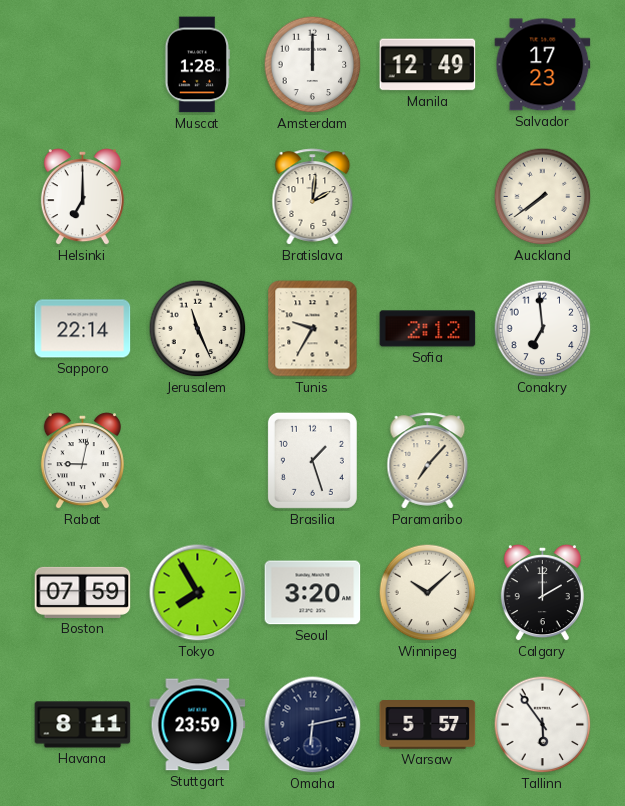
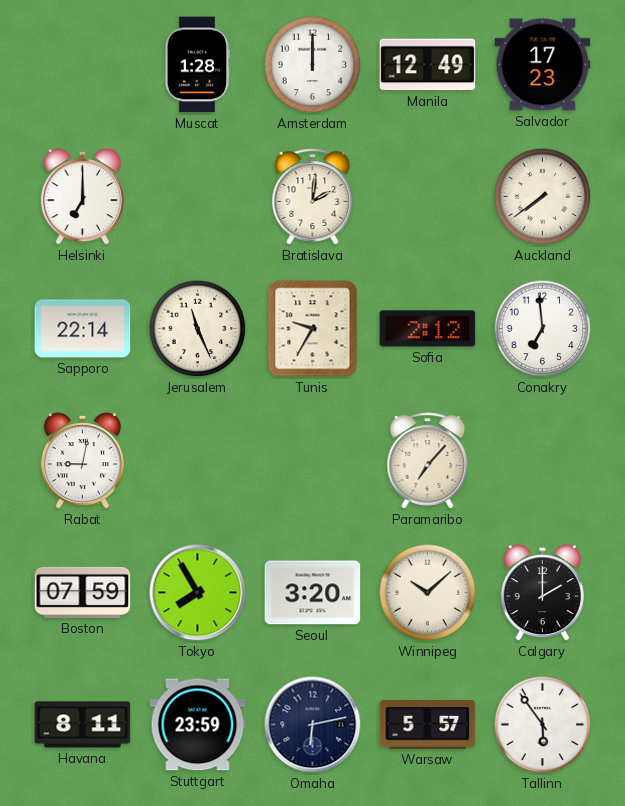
Brasilia: 1:27 -> none (312, 460)
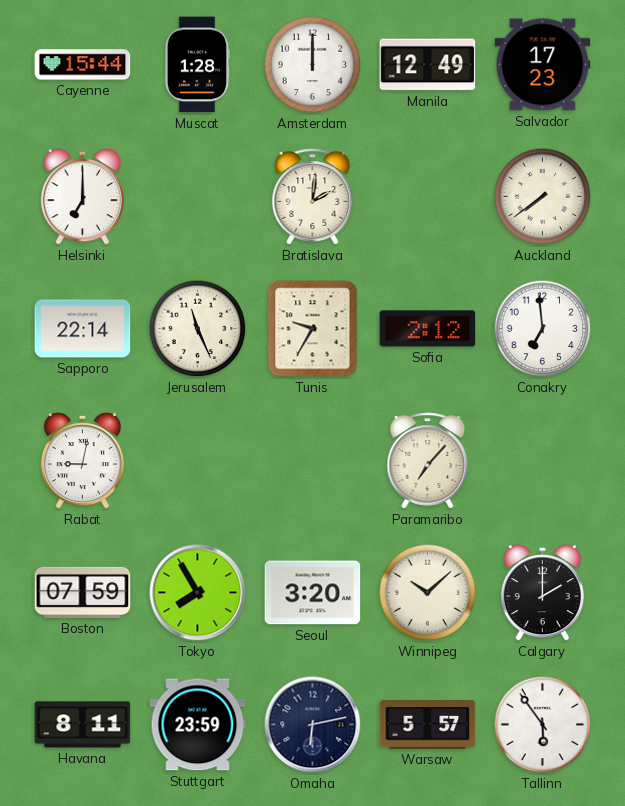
Cayenne: none -> 15:44 (83, 65)
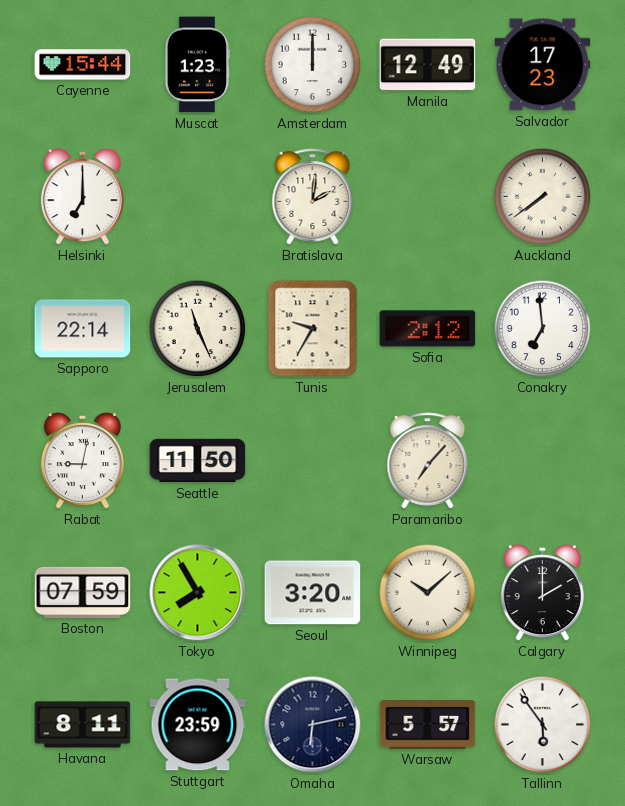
Muscat: 1:28 -> 1:23 (197, 65)
Seattle: none -> 11:50 (198, 461)
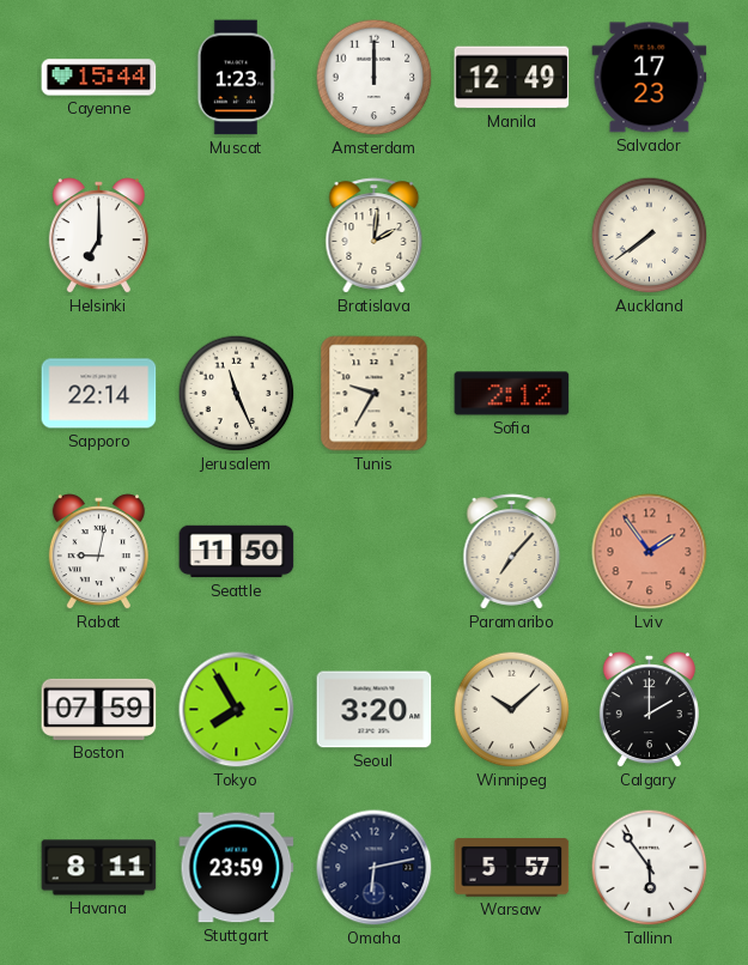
Conakry: 6:59 -> none (543, 329)
Lviv: none -> 1:54 (650, 552)
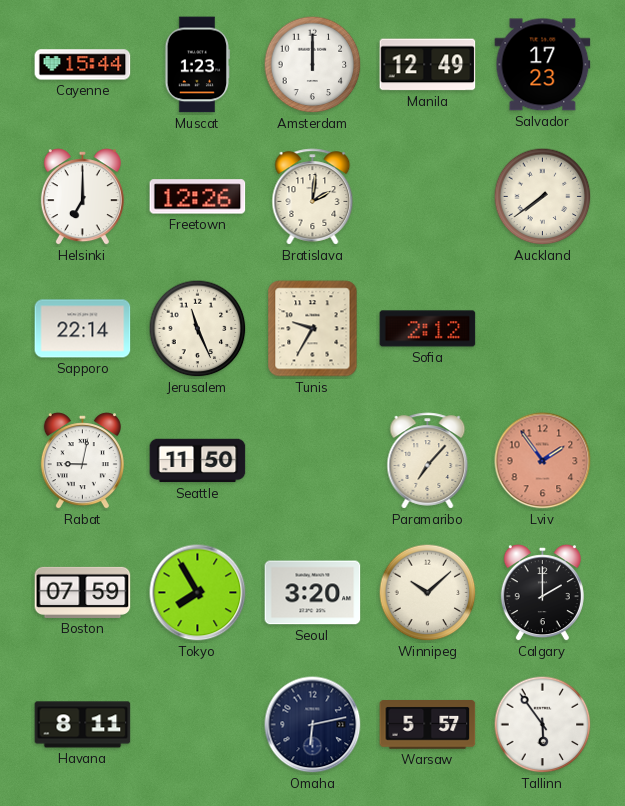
Freetown: none -> 12:26 (198, 197)
Stuttgart: 23:59 -> none (237, 868)
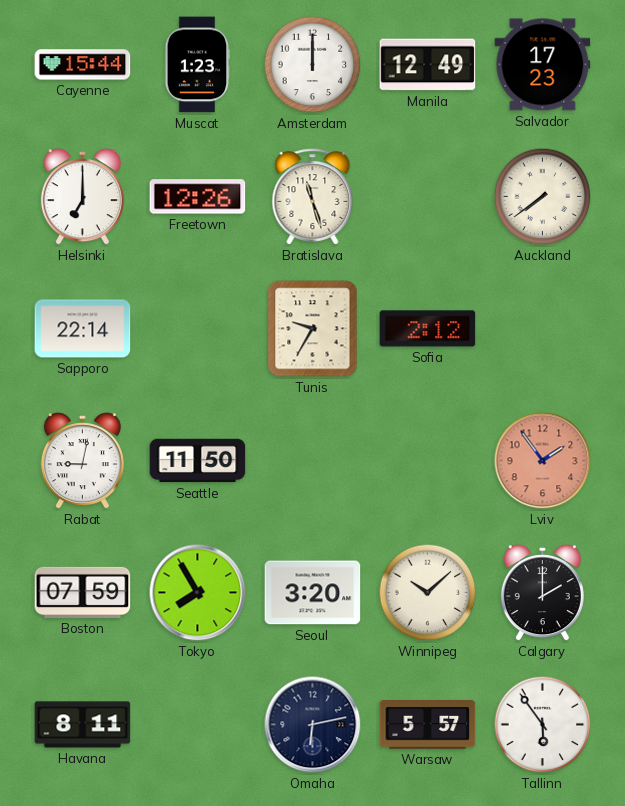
Bratislava: 2:01 -> 11:27 (313, 197)
Jerusalem: 11:26 -> none (198, 329)
Paramaribo: 7:07 -> none (428, 461)
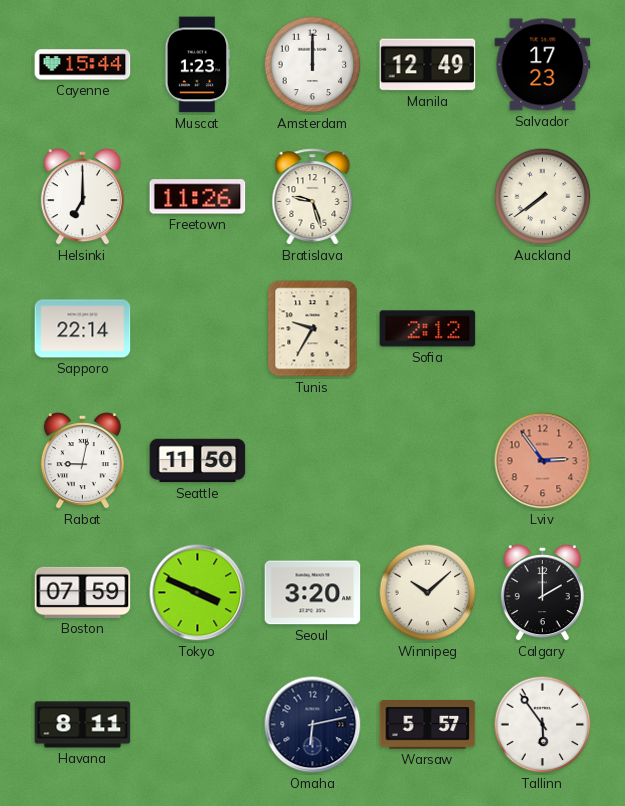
Freetown: 12:26 -> 11:26 (198, 197)
Bratislava: 11:27 -> 9:27 (313, 197)
Lviv: 1:54 -> 2:54 (543, 461)
Tokyo: 7:55 -> 3:49 (198, 593)
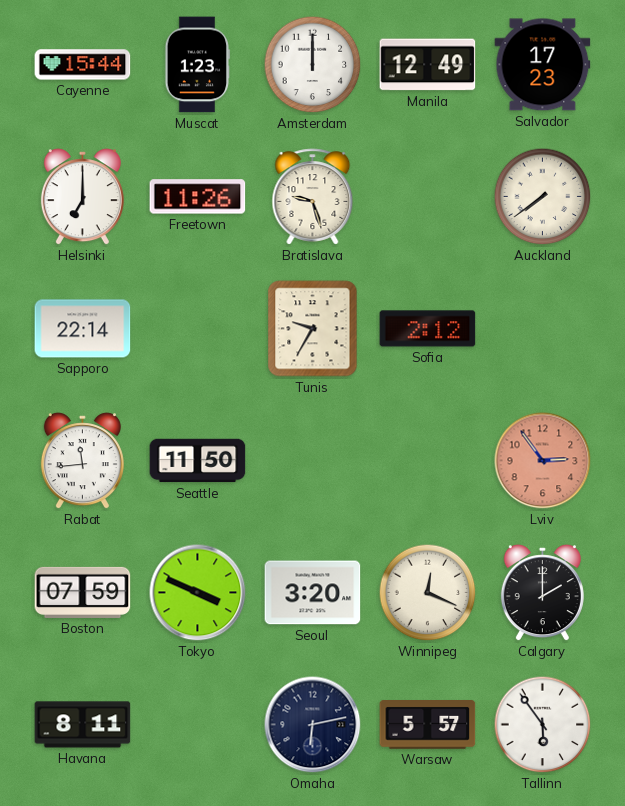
Rabat: 9:02 -> 11:44 (82, 461)
Winnipeg: 10:08 -> 12:19 (428, 593)
